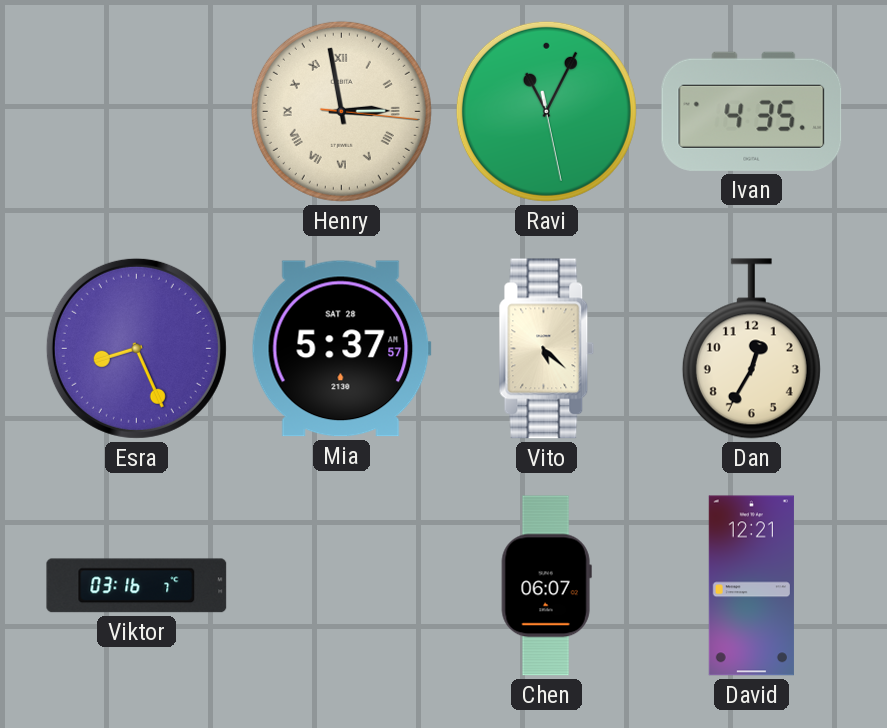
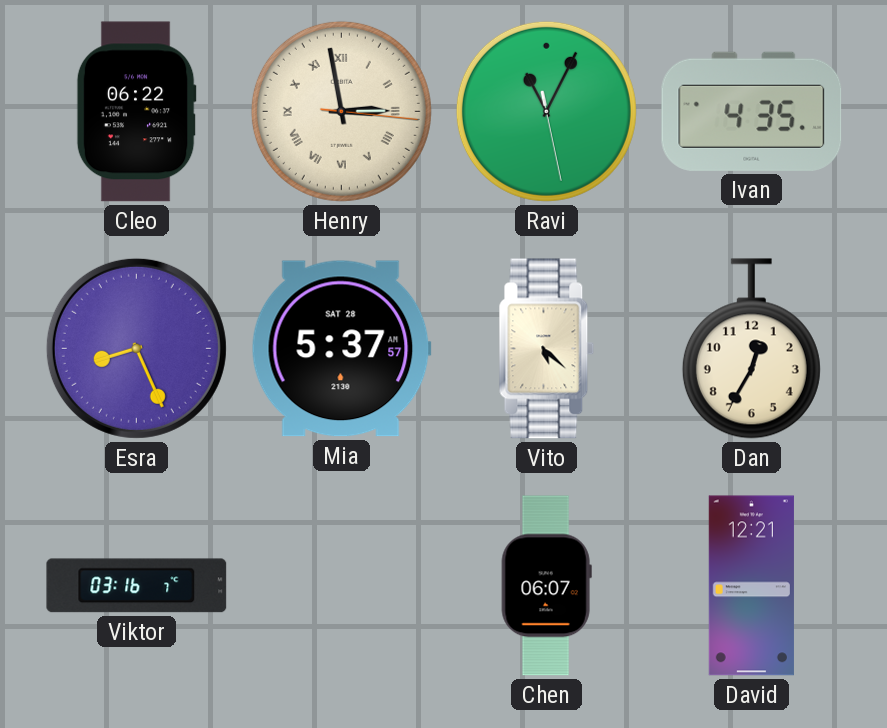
Cleo: none -> 06:22 (136, 112)
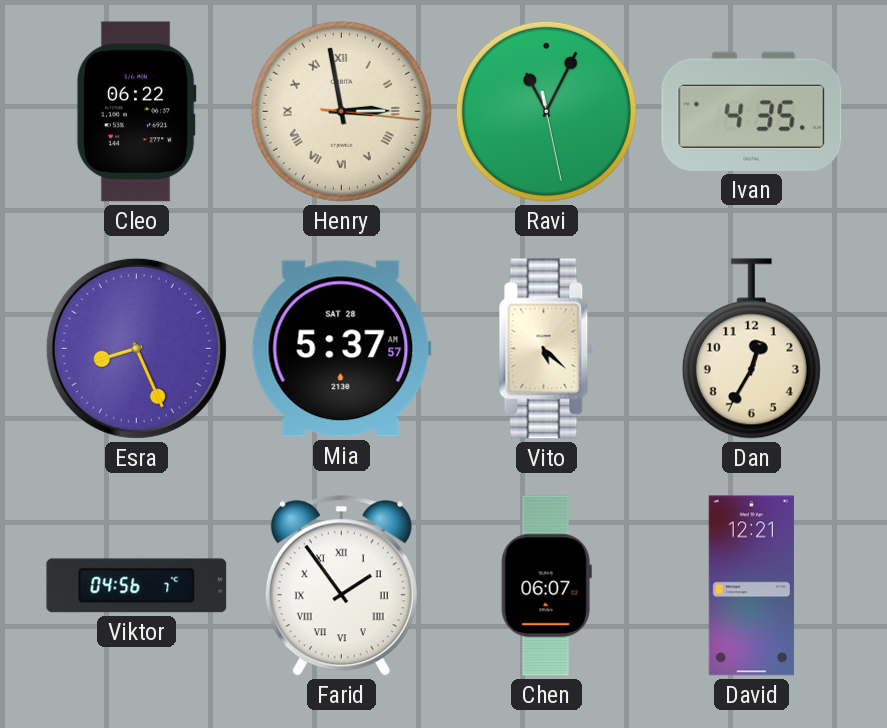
Viktor: 03:16 -> 04:56 (137, 586)
Farid: none -> 1:54 (341, 586)
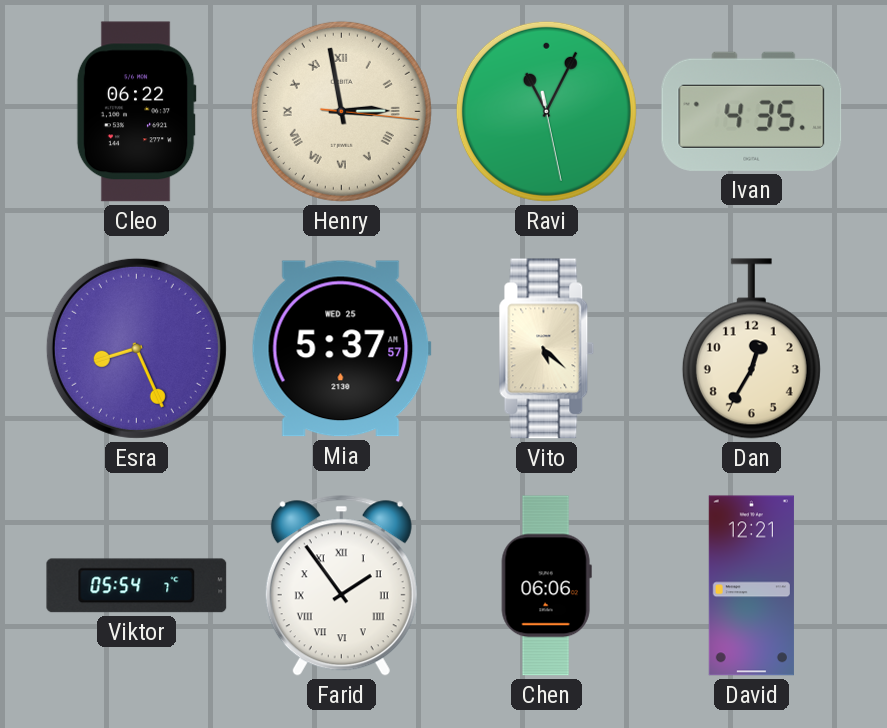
Mia date: SAT 28 -> WED 25 (341, 349)
Viktor: 04:56 -> 05:54 (137, 586)
Chen: 06:07 -> 06:06 (546, 586)
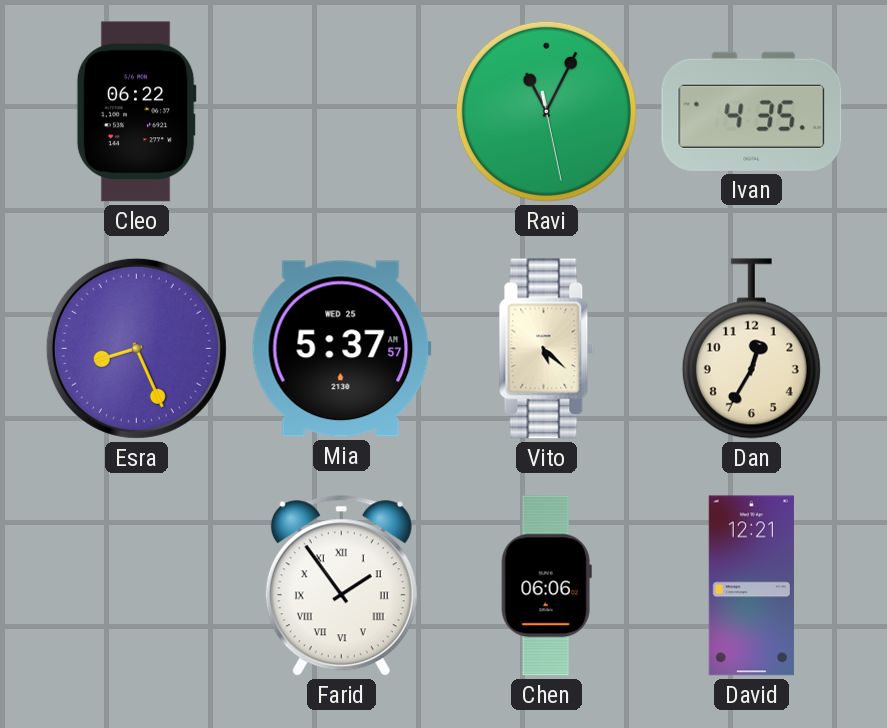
Henry: 2:58 -> none (341, 111)
Viktor: 05:54 -> none (137, 586)
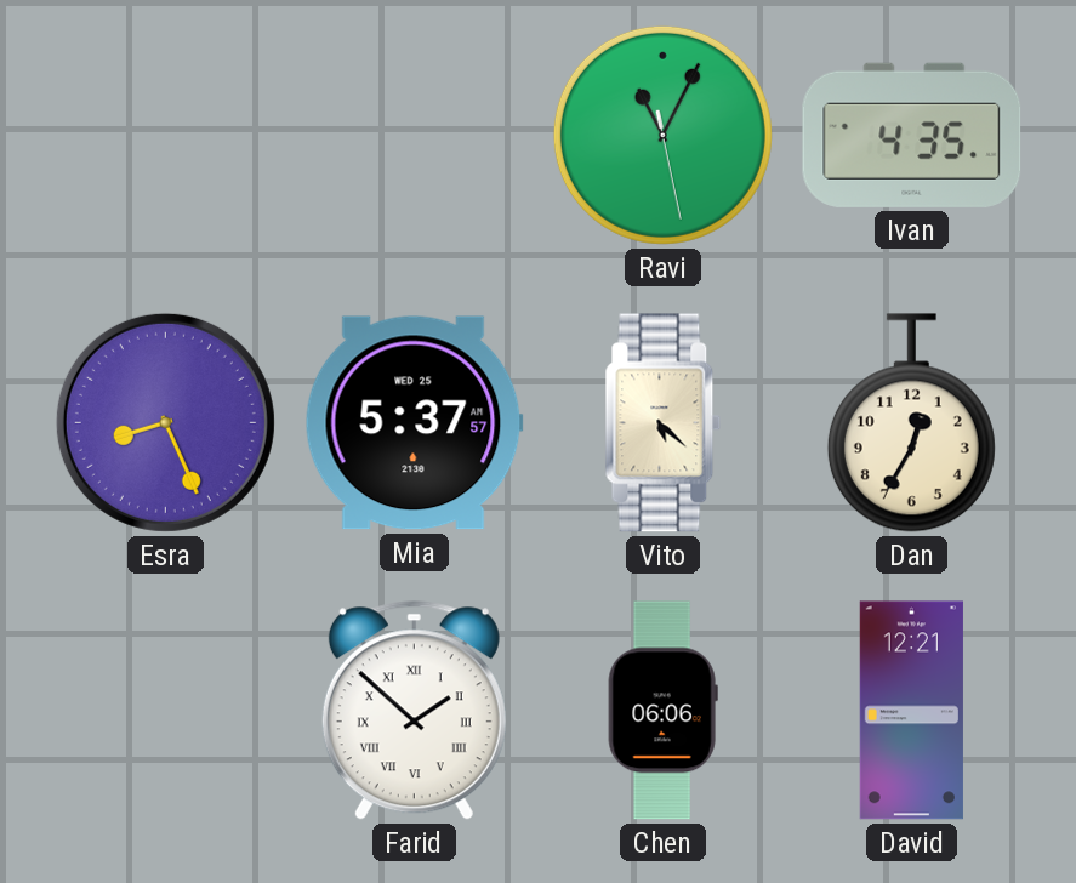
Cleo: 06:22 -> none (136, 112)
Farid: 1:54 -> 1:52 (414, 711)
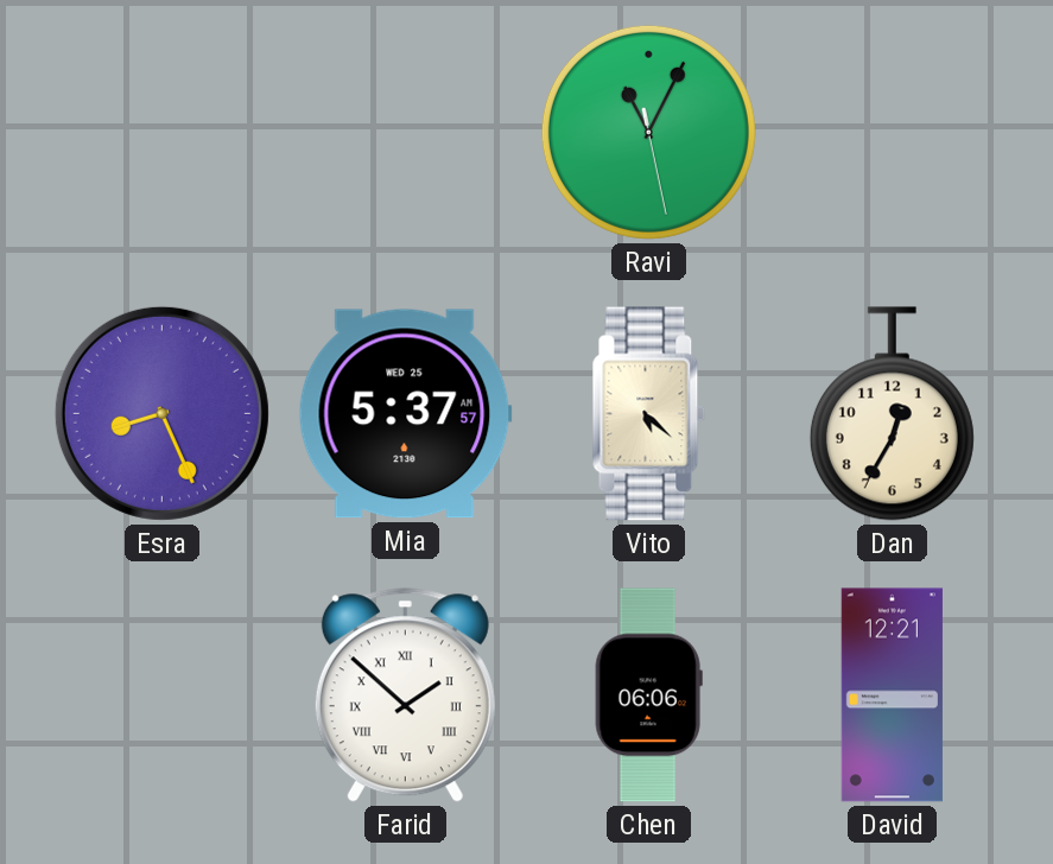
Ivan: 4:35 -> none (912, 135)
